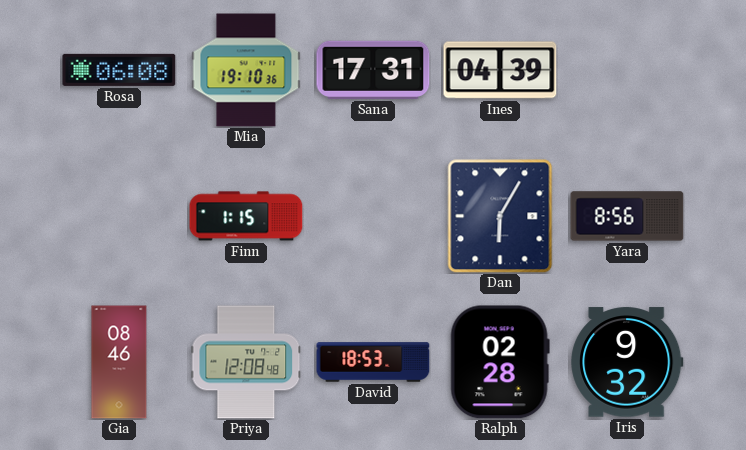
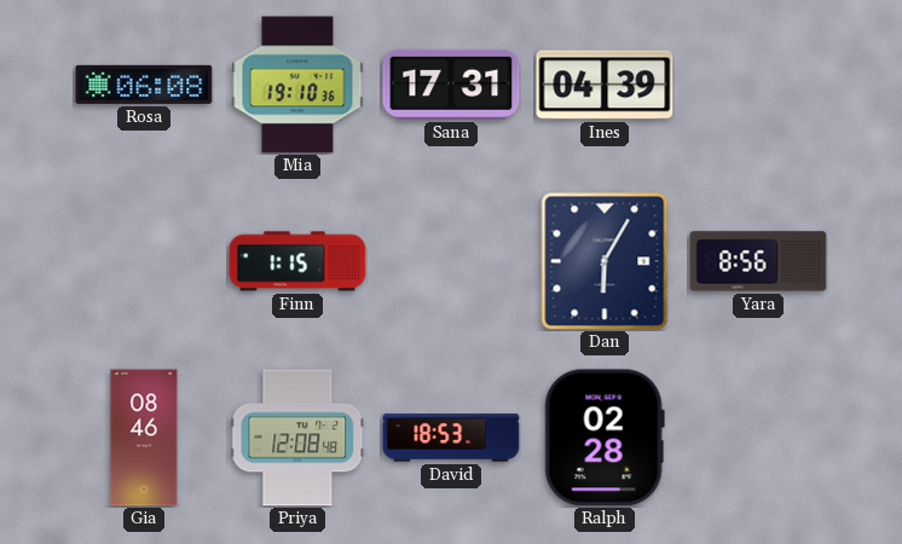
Iris: 9:32 -> none (627, 362)
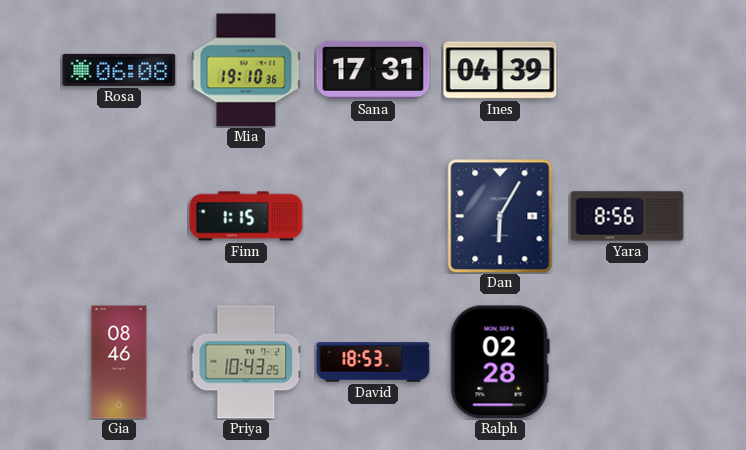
Priya: 12:08 -> 10:43 (246, 362)
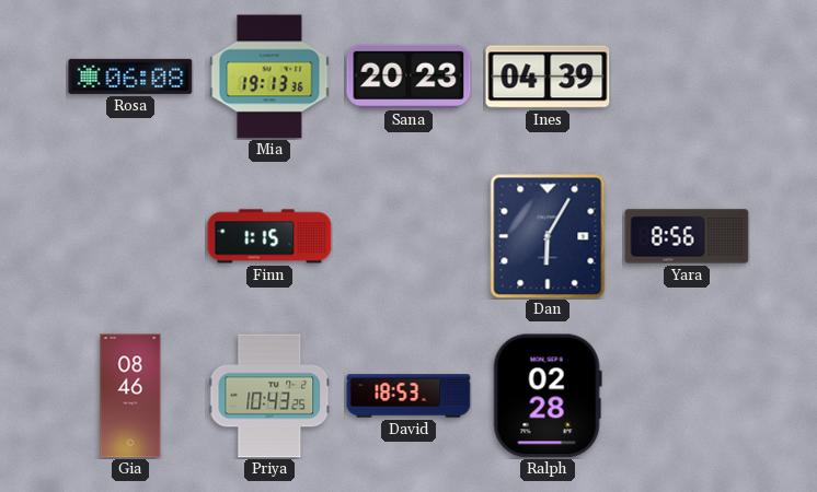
Mia: 19:10 -> 19:13 (269, 77)
Sana: 17:31 -> 20:23 (408, 77)
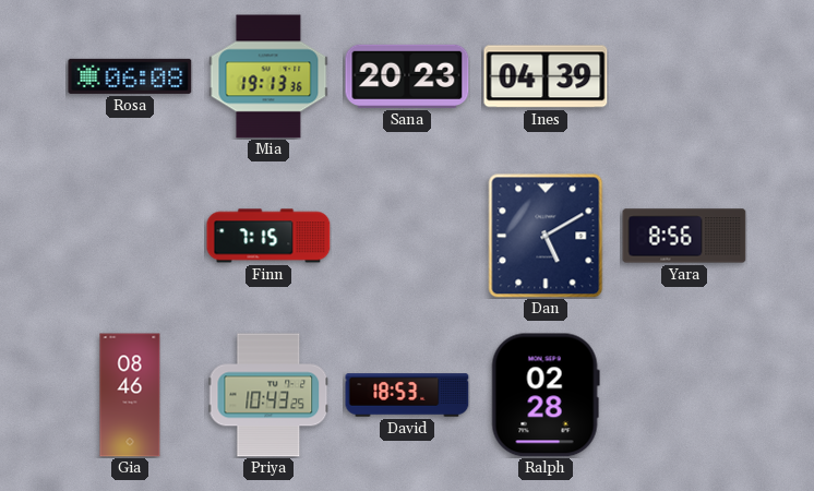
Finn: 1:15 -> 7:15 (268, 236)
Dan: 6:05 -> 5:10 (546, 236)
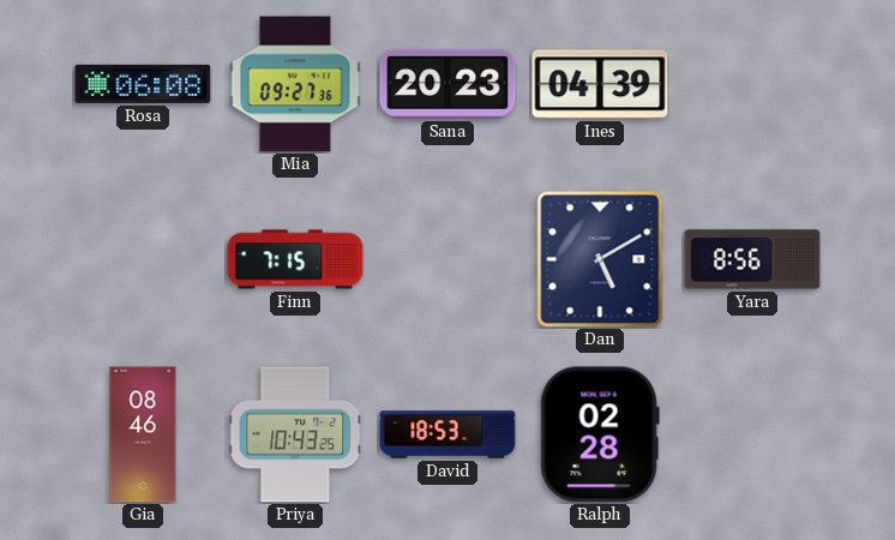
Mia: 19:13 -> 09:27 (295, 84)
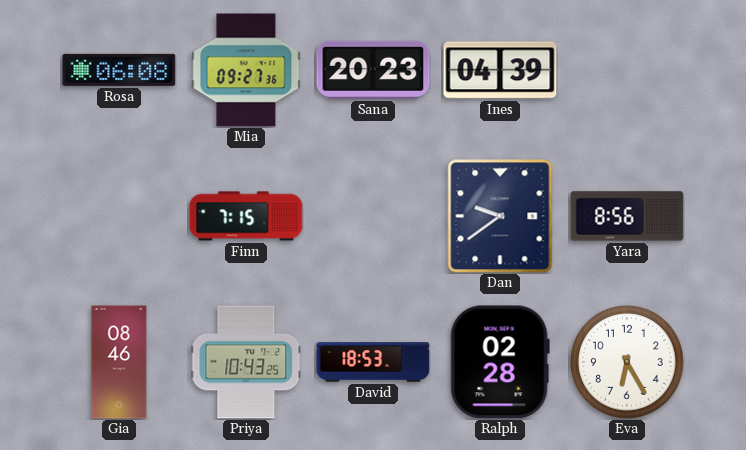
Dan: 5:10 -> 9:39 (500, 216)
Eva: none -> 6:25 (628, 363)
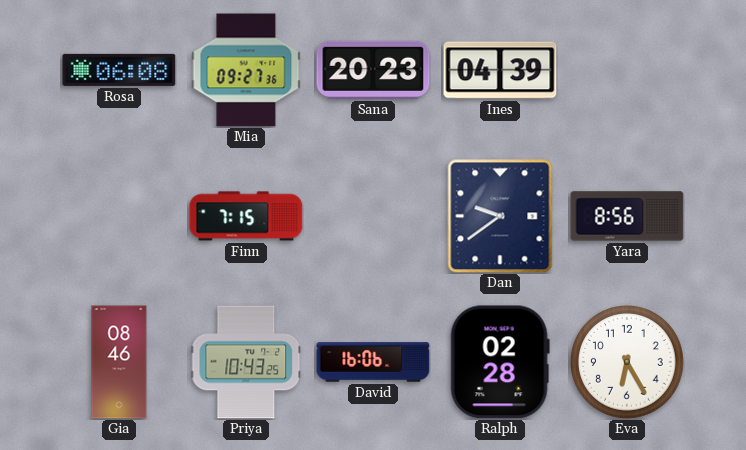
David: 18:53 -> 16:06 (373, 362)
